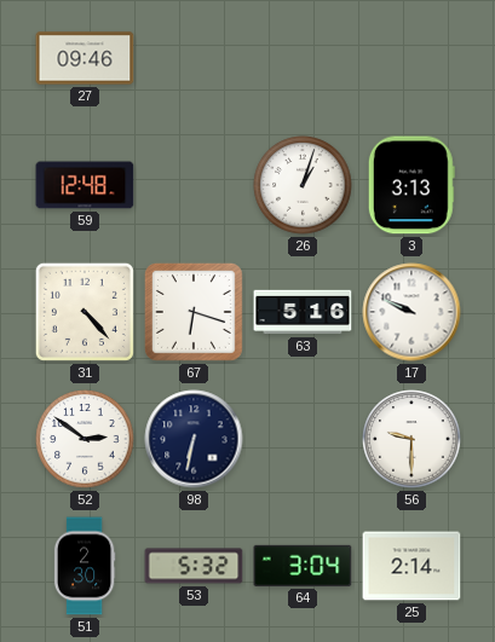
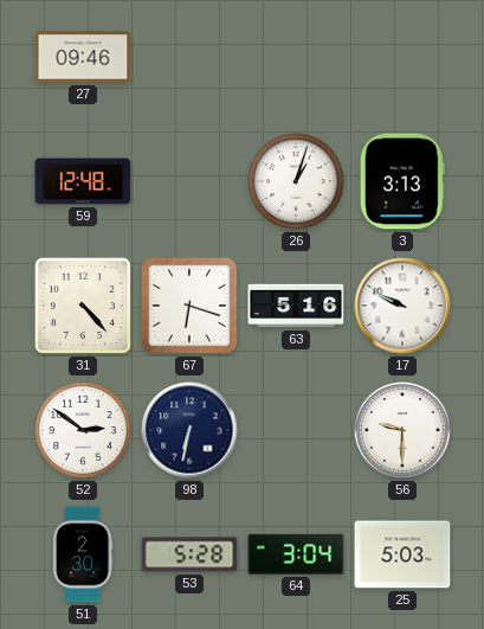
53: 5:32 -> 5:28 (189, 554)
25: 2:14 -> 5:03 (402, 554)
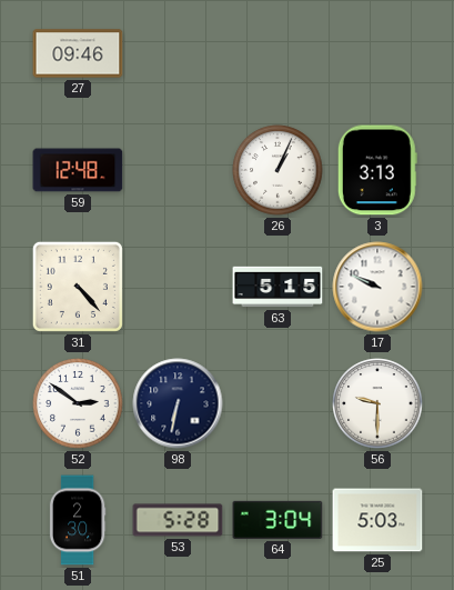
26: 1:03 -> 1:04 (278, 170)
67: 6:18 -> none (189, 306)
63: 5:16 -> 5:15 (278, 287)
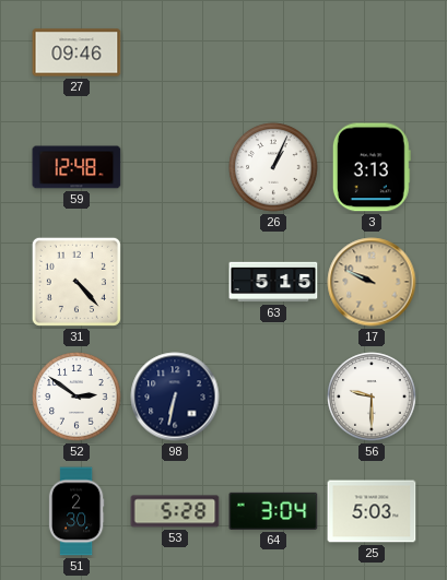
17 dial: white -> champagne (372, 282)
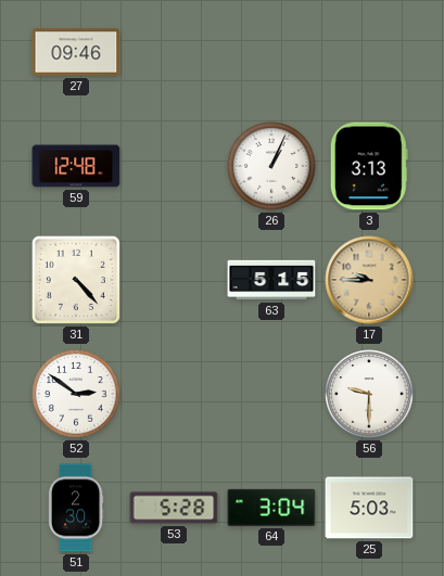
17: 9:49 -> 9:45 (369, 280)
98: 6:32 -> none (175, 396)
